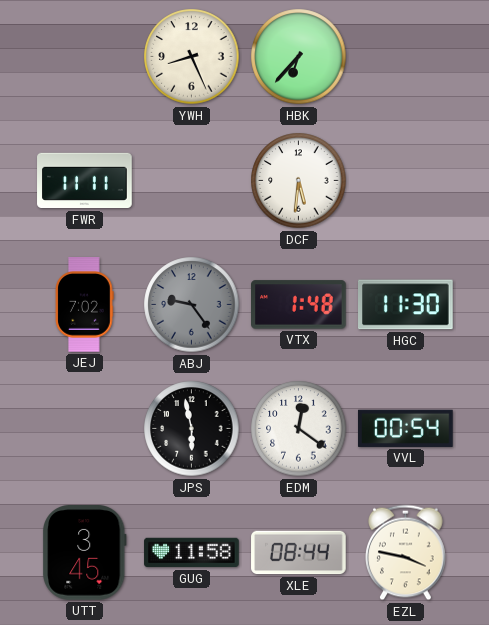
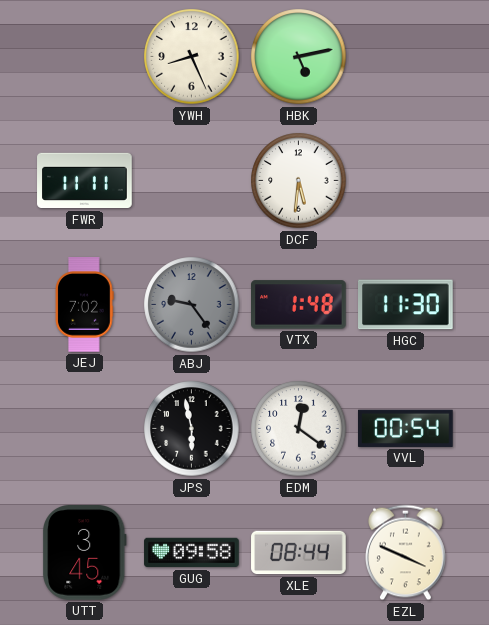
HBK: 6:37 -> 5:13 (299, 57)
GUG: 11:58 -> 09:58 (192, 553)
EZL: 3:47 -> 3:49 (406, 553)
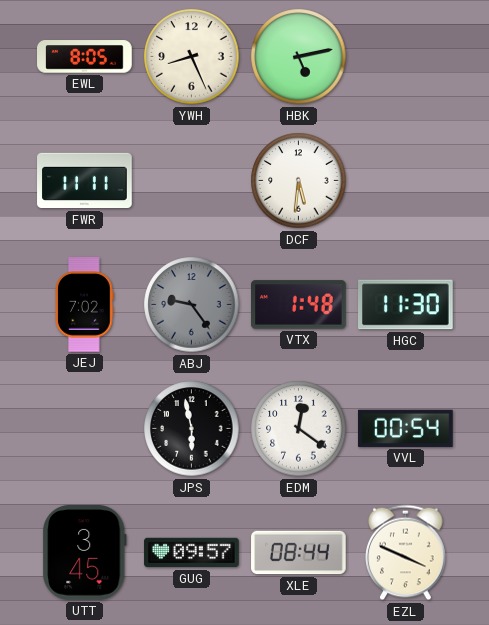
EWL: none -> 8:05 (85, 57)
GUG: 09:58 -> 09:57 (192, 553)
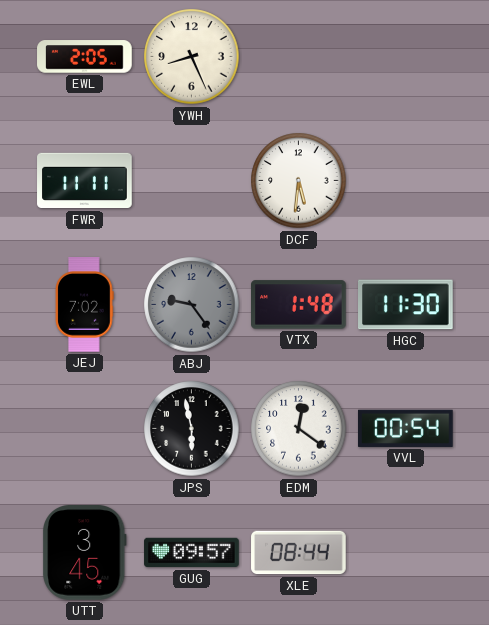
EWL: 8:05 -> 2:05 (85, 57)
HBK: 5:13 -> none (299, 57)
EZL: 3:49 -> none (406, 553)
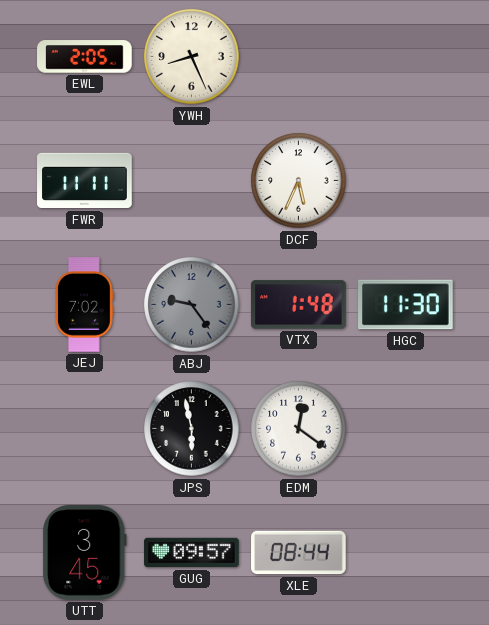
DCF: 5:31 -> 5:34 (299, 181)
VVL: 00:54 -> none (406, 428)
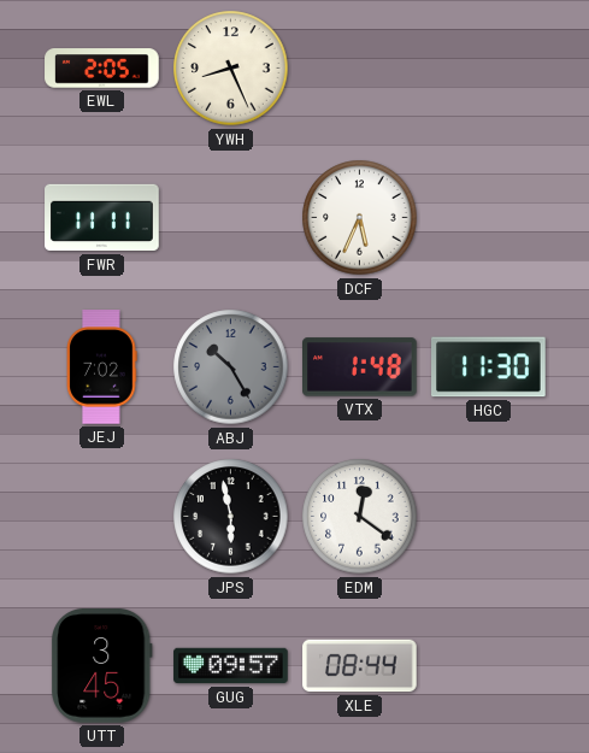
ABJ: 9:24 -> 10:25 (231, 367)
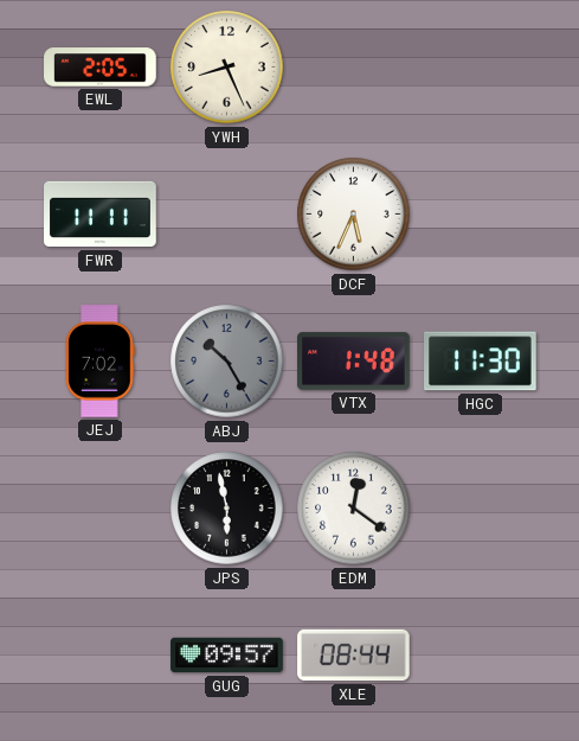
UTT: 3:45 -> none (102, 666)
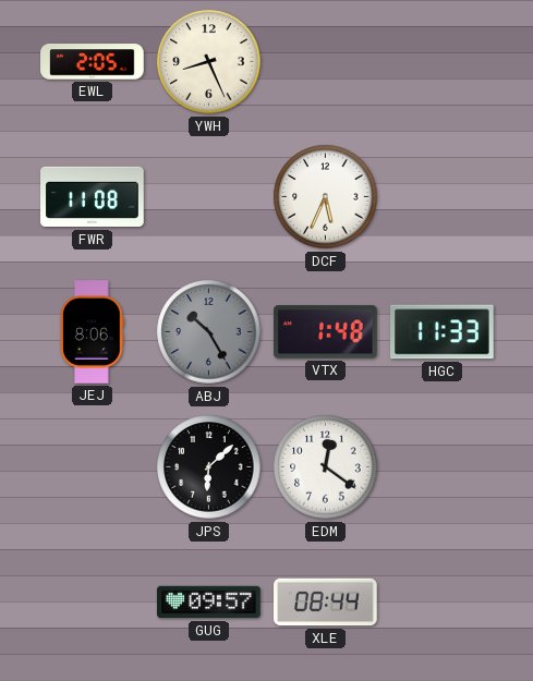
FWR: 11:11 -> 11:08 (93, 197)
JEJ: 7:02 -> 8:06 (93, 332)
HGC: 11:30 -> 11:33 (443, 332)
JPS: 5:58 -> 6:08 (209, 467)
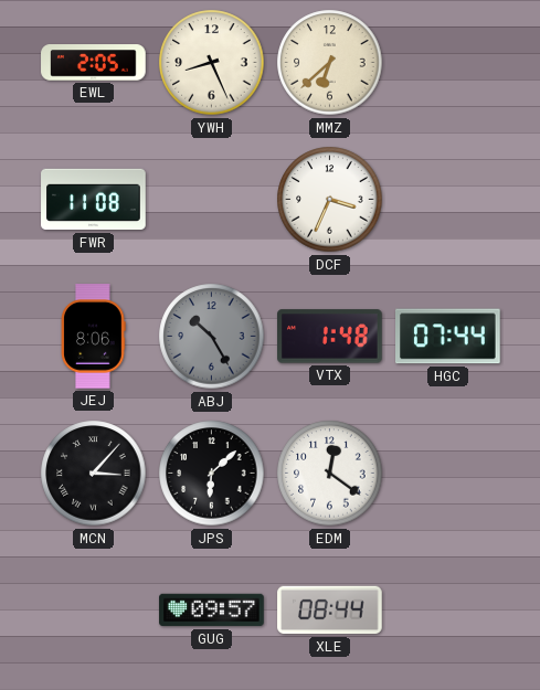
MMZ: none -> 6:38 (330, 63)
DCF: 5:34 -> 3:34 (330, 200)
HGC: 11:33 -> 07:44 (448, 337)
MCN: none -> 3:07 (94, 474)
